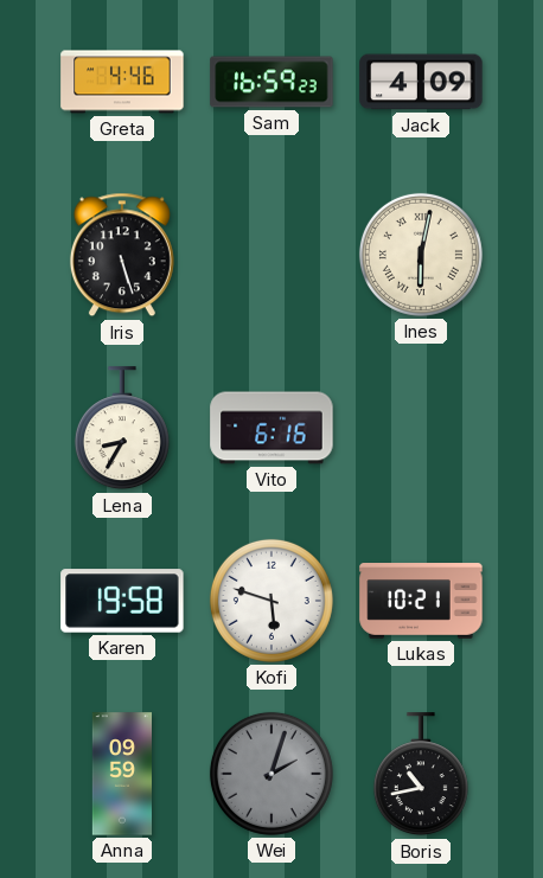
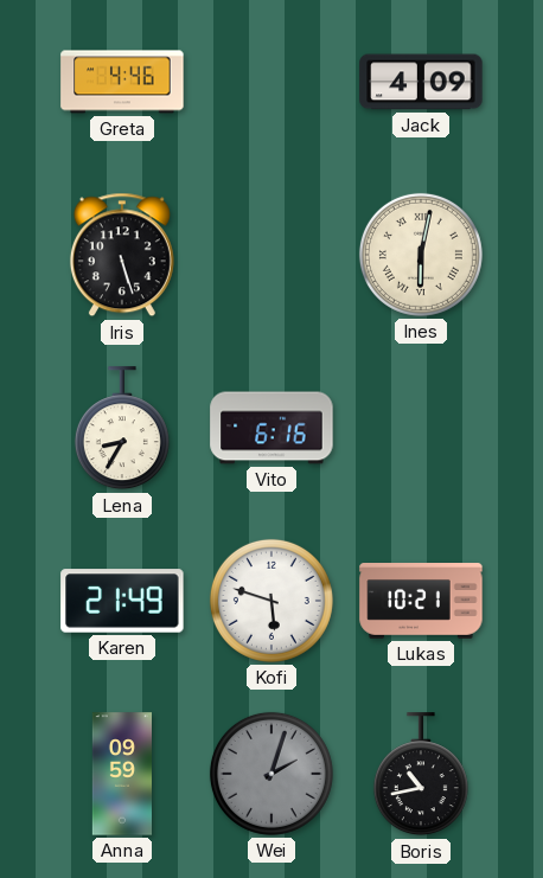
Sam: 16:59 -> none (271, 82)
Karen: 19:58 -> 21:49 (122, 601)
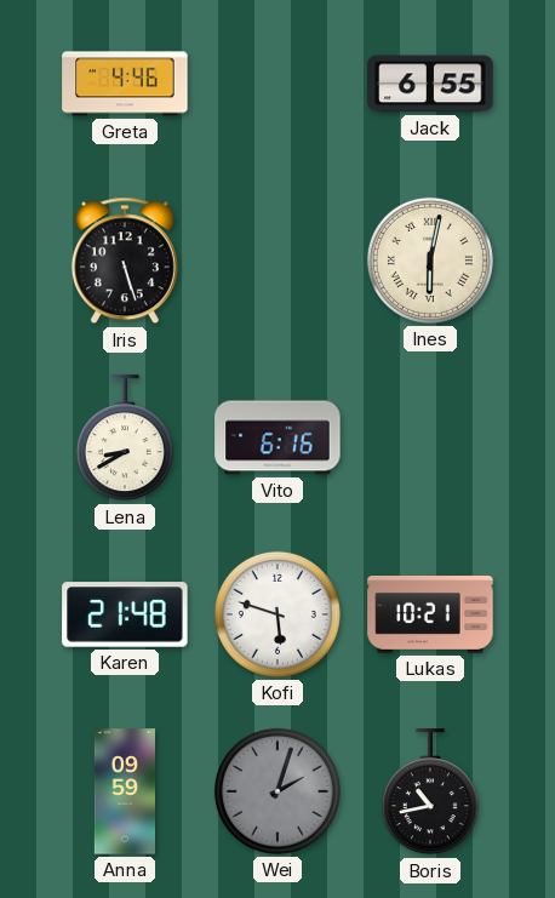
Jack: 4:09 -> 6:55 (430, 84)
Lena: 8:35 -> 8:40 (125, 439)
Karen: 21:49 -> 21:48 (125, 614)
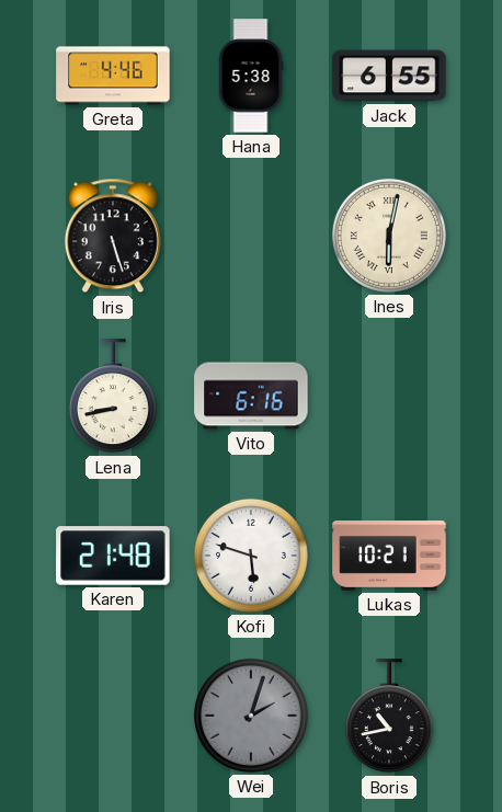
Hana: none -> 5:38 (251, 76)
Lena: 8:40 -> 8:43 (113, 397)
Anna: 09:59 -> none (124, 791)
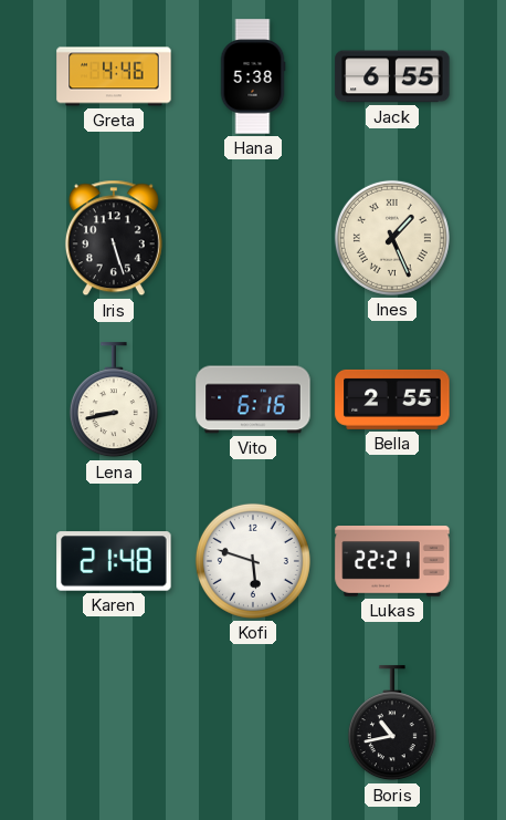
Ines: 6:02 -> 1:26 (392, 238)
Bella: none -> 2:55 (392, 399)
Lukas: 10:21 -> 22:21 (392, 562)
Wei: 2:03 -> none (251, 716)
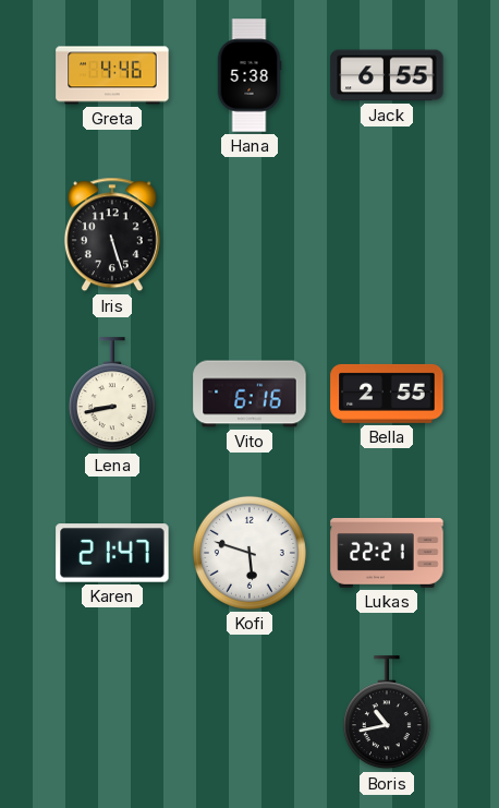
Ines: 1:26 -> none (392, 238)
Karen: 21:48 -> 21:47 (112, 553)
